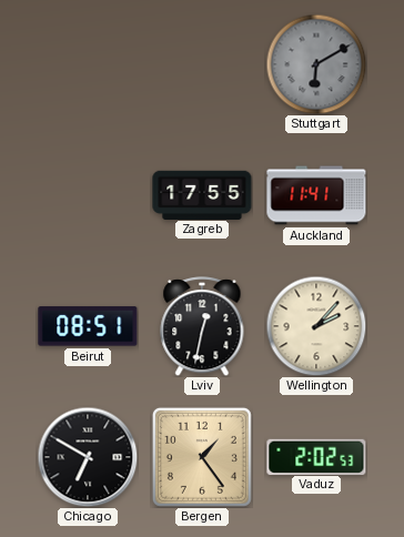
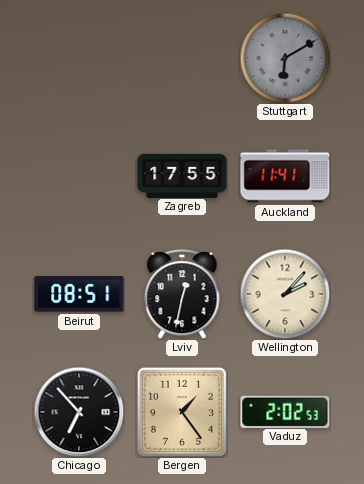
Chicago: 6:50 -> 6:53 (79, 412)
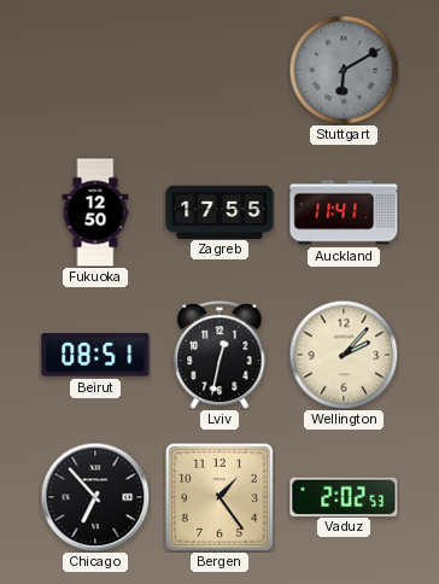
Fukuoka: none -> 12:50 (95, 212)
